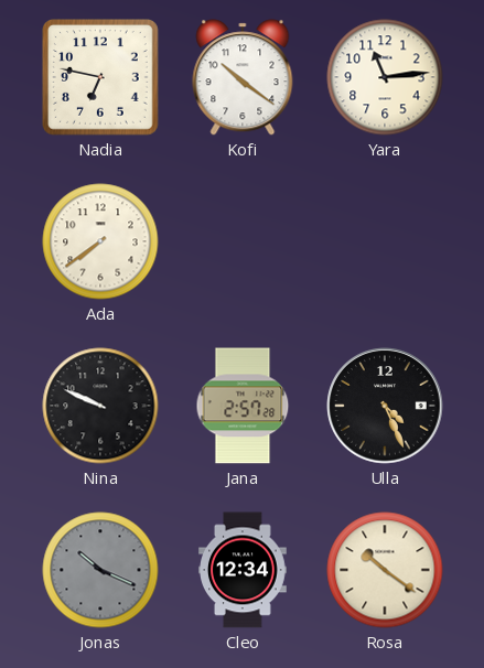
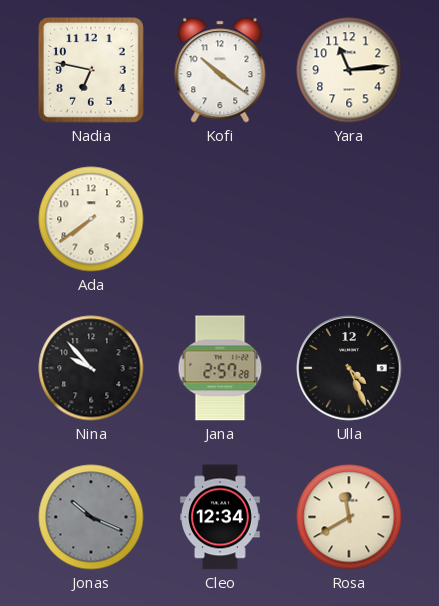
Nina: 9:49 -> 9:53 (91, 368)
Rosa: 10:21 -> 11:40 (349, 517)
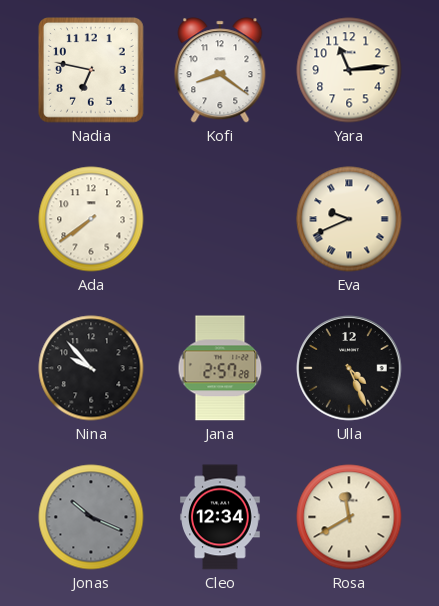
Kofi: 10:21 -> 8:21 (220, 70)
Eva: none -> 9:41 (349, 219)
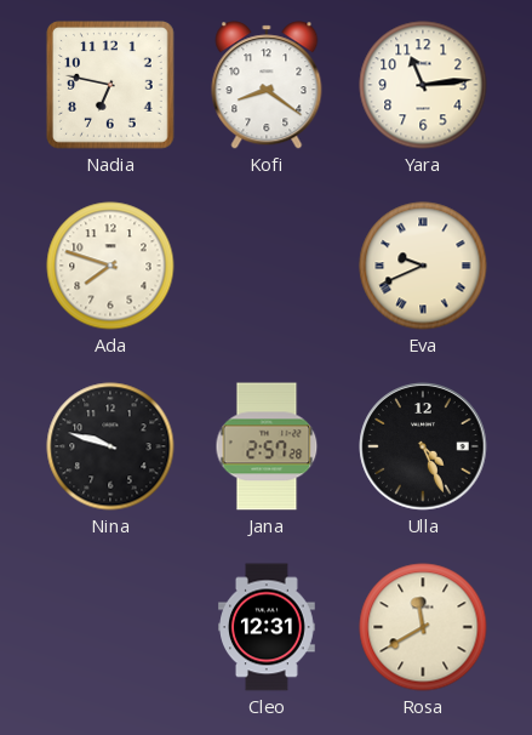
Ada: 7:39 -> 7:48 (110, 266)
Nina: 9:53 -> 9:48 (110, 446)
Jonas: 10:19 -> none (91, 517)
Cleo: 12:34 -> 12:31 (268, 627)
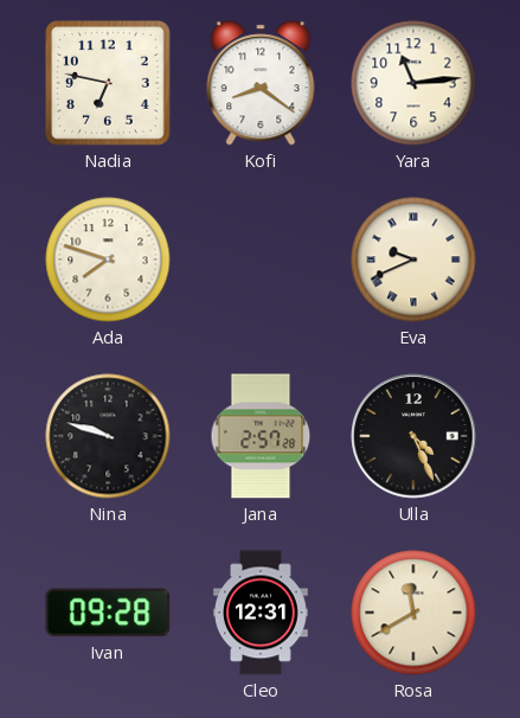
Ivan: none -> 09:28 (108, 613)
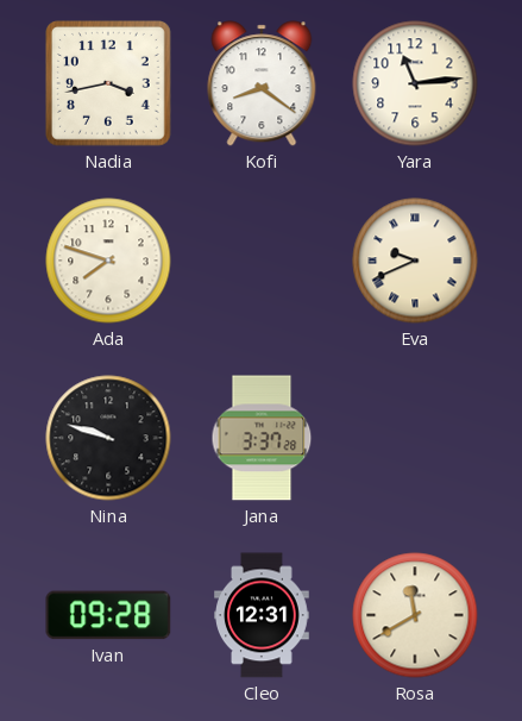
Nadia: 6:47 -> 3:43 (109, 84)
Jana: 2:57 -> 3:37 (262, 438)
Ulla: 4:26 -> none (413, 436)
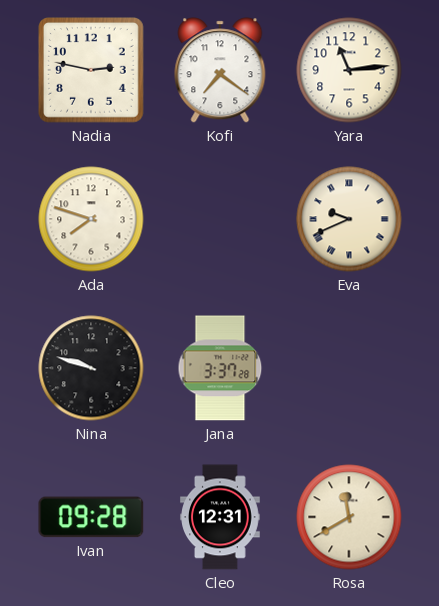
Nadia: 3:43 -> 2:47 (92, 71)
Kofi: 8:21 -> 7:21 (220, 70)
